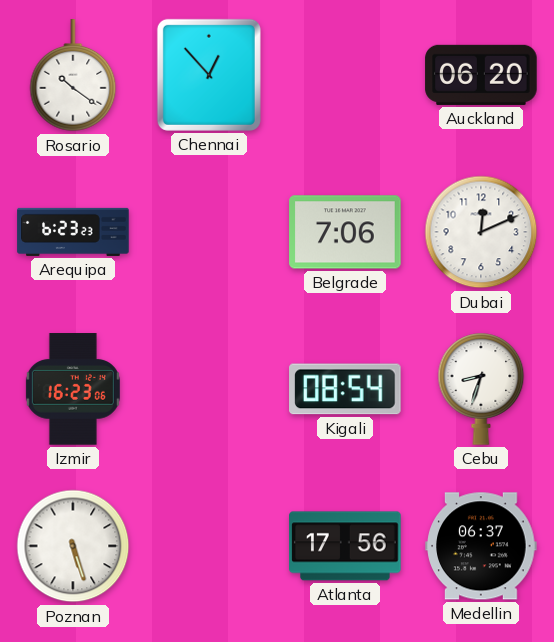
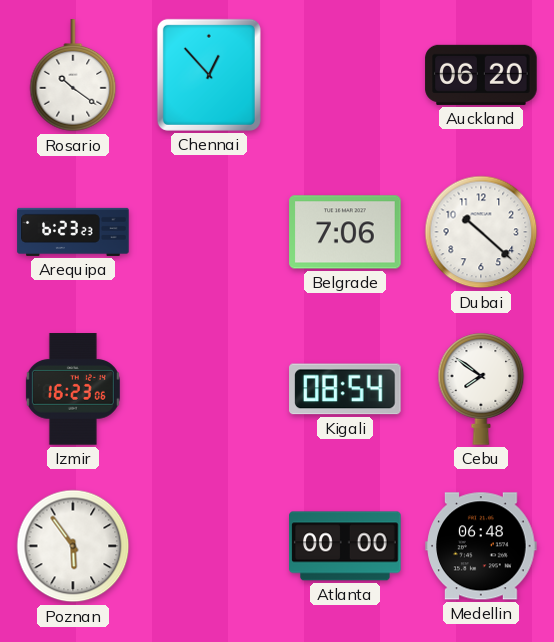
Dubai: 12:11 -> 10:22 (481, 232)
Cebu: 8:33 -> 7:51 (481, 389)
Poznan: 5:27 -> 5:54 (73, 546)
Atlanta: 17:56 -> 00:00 (345, 546)
Medellin: 06:37 -> 06:48 (481, 546)
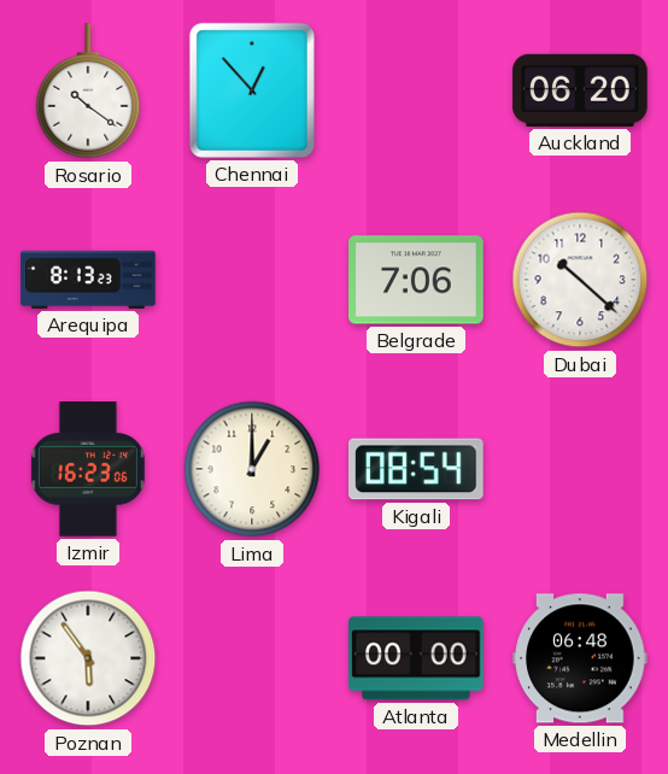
Arequipa: 6:23 -> 8:13 (88, 280)
Lima: none -> 1:00 (252, 469)
Cebu: 7:51 -> none (481, 389)
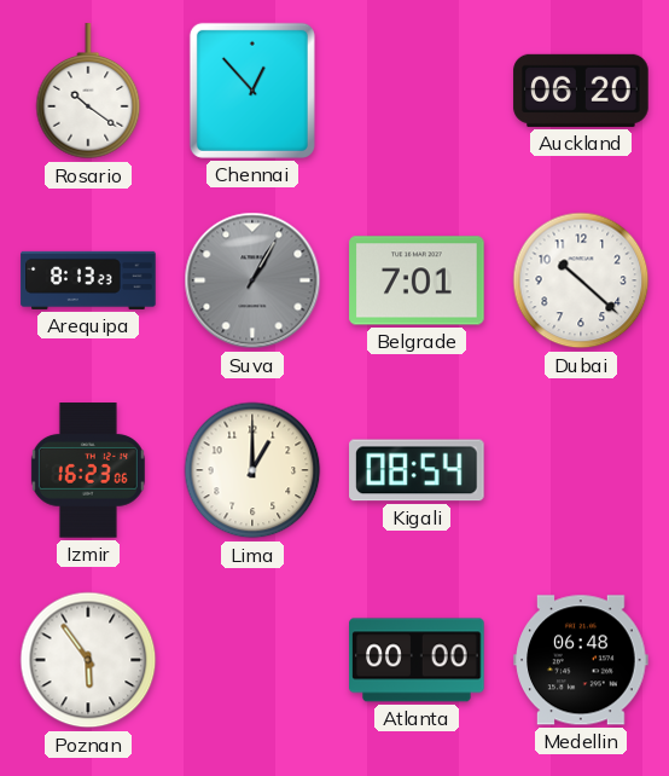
Suva: none -> 1:05 (252, 280)
Belgrade: 7:06 -> 7:01 (417, 280)
